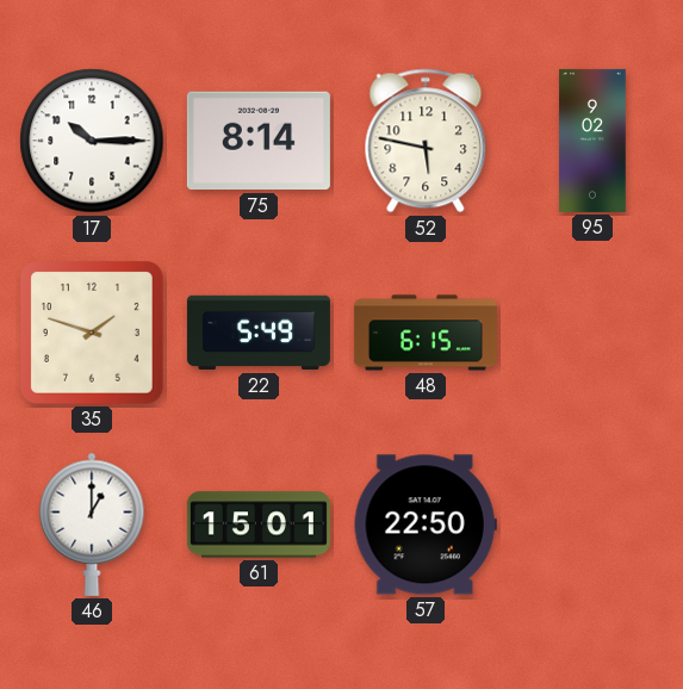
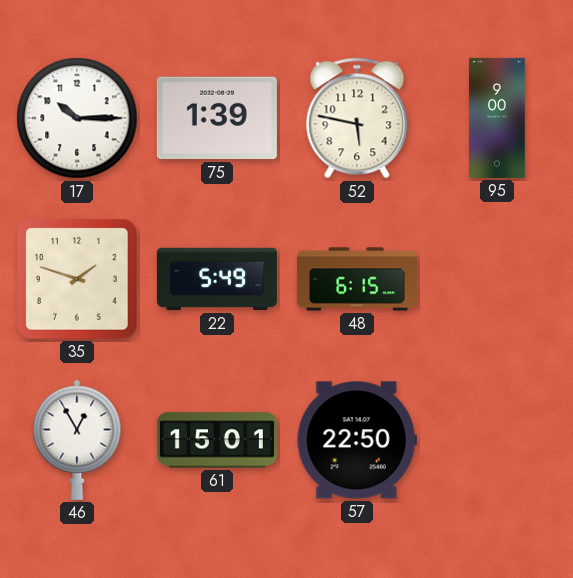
75: 8:14 -> 1:39 (217, 118)
95: 9:02 -> 9:00 (497, 118)
46: 1:00 -> 12:55 (77, 440)
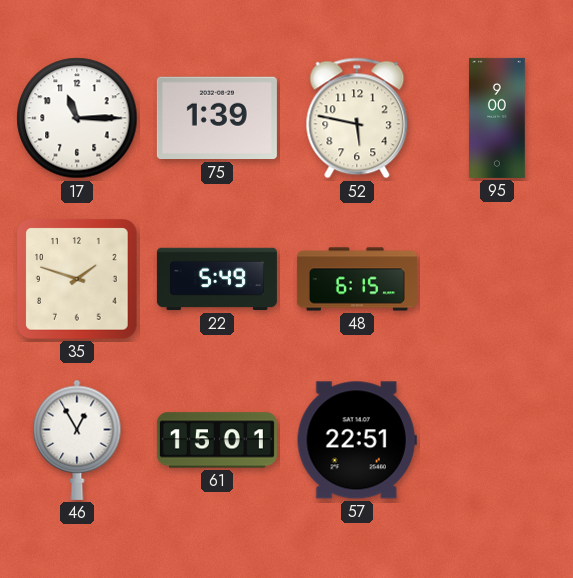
17: 10:15 -> 11:15 (77, 118)
57: 22:50 -> 22:51 (357, 440)
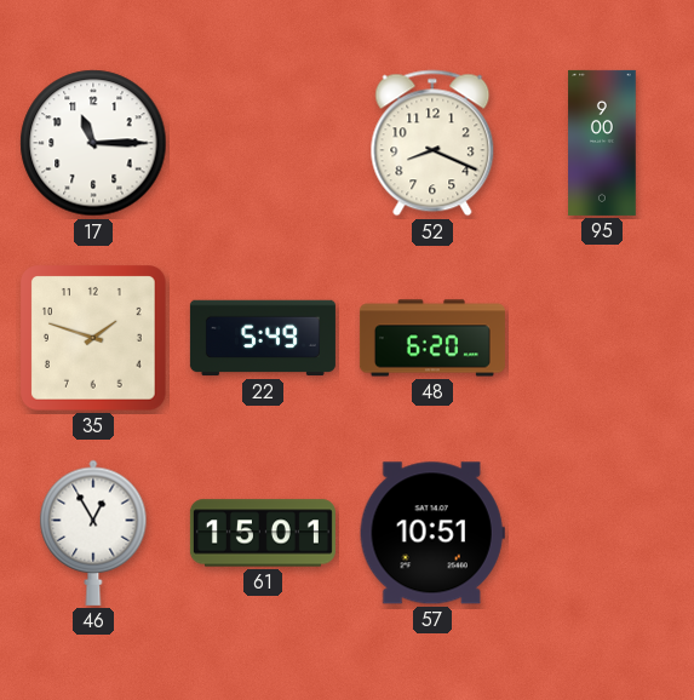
75: 1:39 -> none (217, 118)
52: 5:47 -> 8:19 (432, 143)
48: 6:15 -> 6:20 (432, 338)
57: 22:51 -> 10:51 (432, 533)
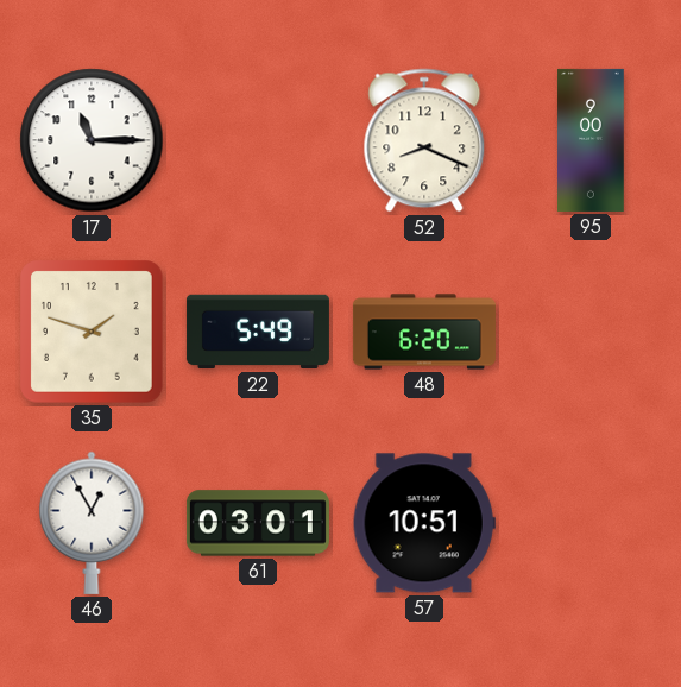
61: 15:01 -> 03:01 (258, 523)
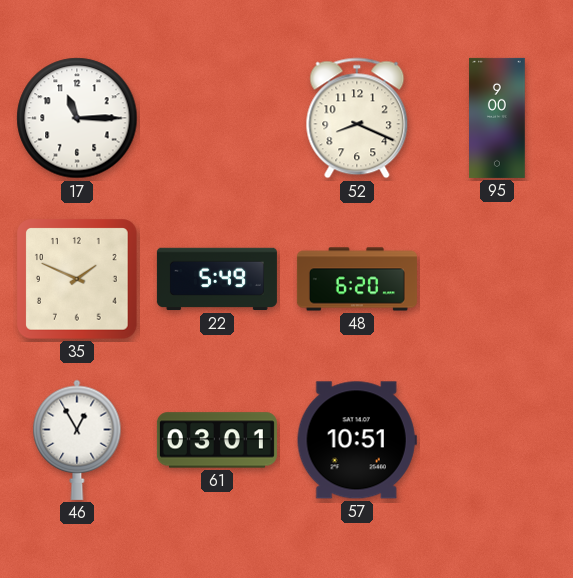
35: 1:48 -> 1:49 (77, 279)
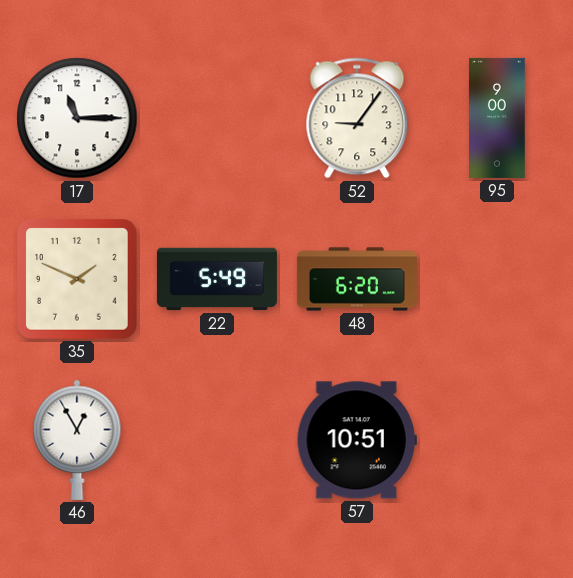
52: 8:19 -> 9:06 (357, 118)
61: 03:01 -> none (217, 440)
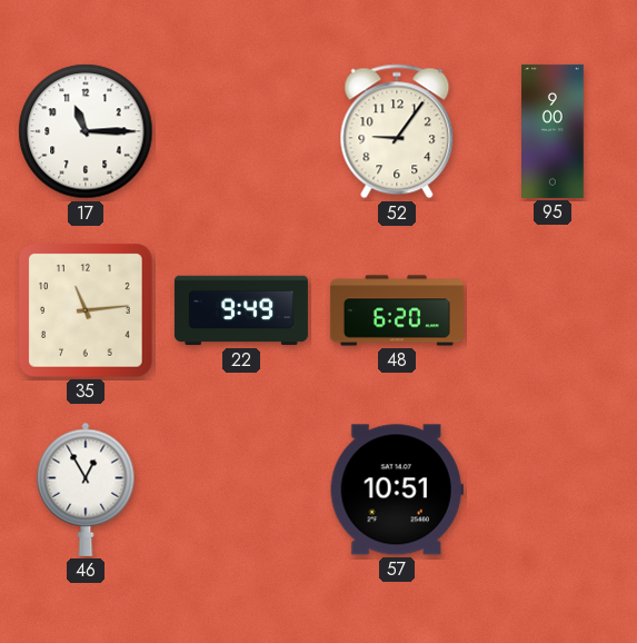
35: 1:49 -> 11:14 (86, 310)
22: 5:49 -> 9:49 (241, 310)
